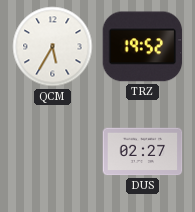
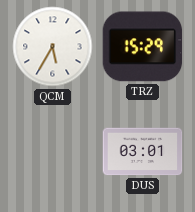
TRZ: 19:52 -> 15:29 (143, 47)
DUS: 02:27 -> 03:01 (143, 152)
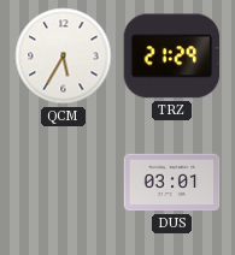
TRZ: 15:29 -> 21:29 (172, 57)
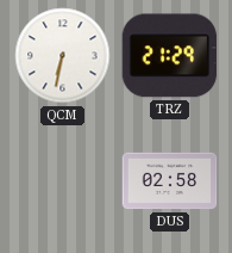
QCM: 5:35 -> 6:32 (63, 56)
DUS: 03:01 -> 02:58 (170, 181)
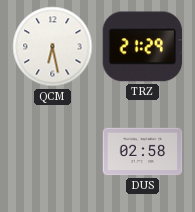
QCM: 6:32 -> 6:28 (53, 47)
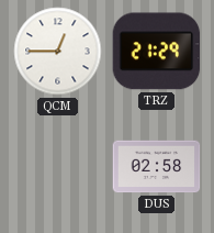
QCM: 6:28 -> 12:45 (58, 52)
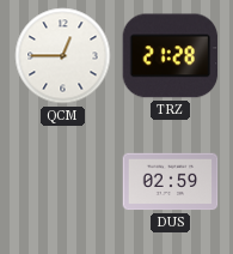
TRZ: 21:29 -> 21:28 (171, 56)
DUS: 02:58 -> 02:59 (171, 182)
